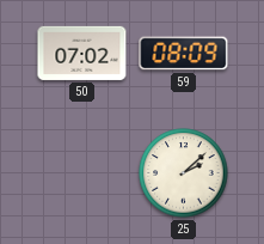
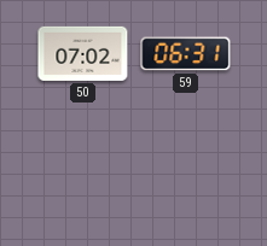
59: 08:09 -> 06:31 (186, 54)
25: 2:08 -> none (184, 173)
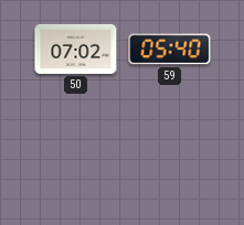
59: 06:31 -> 05:40 (170, 50)
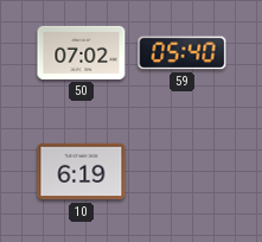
10: none -> 6:19 (82, 172)
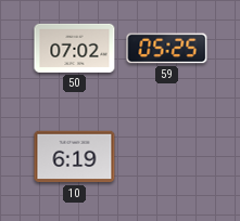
59: 05:40 -> 05:25 (167, 49)
